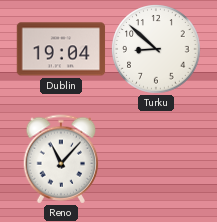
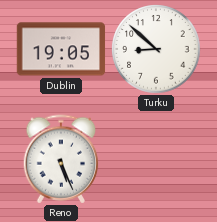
Dublin: 19:04 -> 19:05 (61, 49)
Reno: 11:07 -> 5:26 (61, 159)
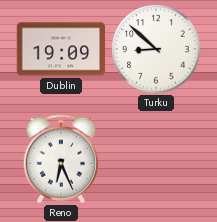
Dublin: 19:05 -> 19:09 (61, 49)
Reno: 5:26 -> 6:26 (61, 159)
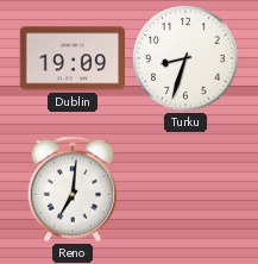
Turku: 8:52 -> 8:33 (185, 58)
Reno: 6:26 -> 7:01 (73, 189)
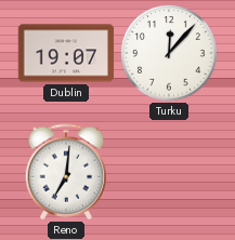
Dublin: 19:09 -> 19:07 (66, 53)
Turku: 8:33 -> 12:07 (169, 53)
